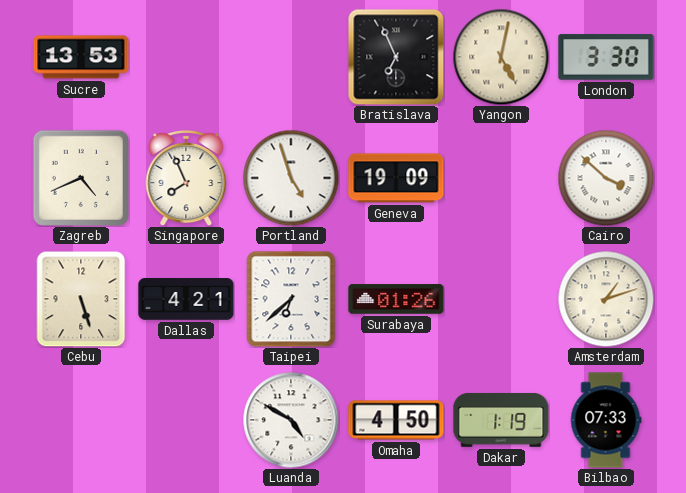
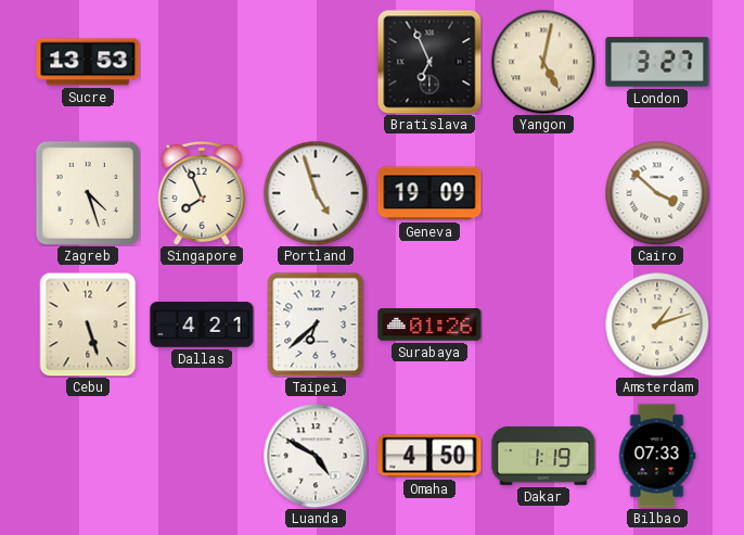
London: 3:30 -> 3:27 (657, 62)
Zagreb: 4:41 -> 4:27 (88, 193)
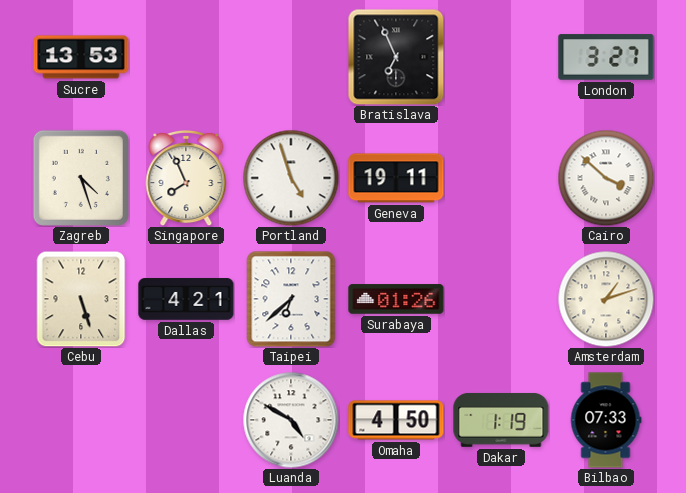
Yangon: 5:02 -> none (543, 62)
Geneva: 19:09 -> 19:11 (396, 178)
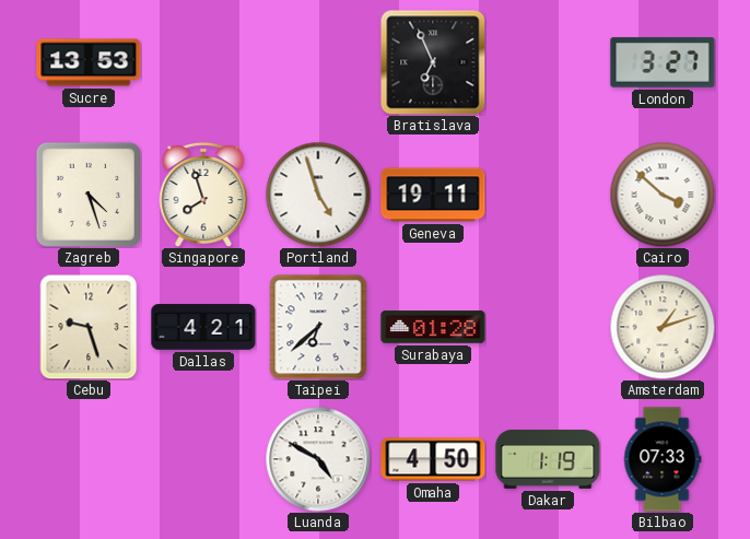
Singapore: 7:56 -> 7:57 (203, 195)
Cebu: 5:27 -> 9:27 (89, 327)
Surabaya: 01:26 -> 01:28 (433, 327)
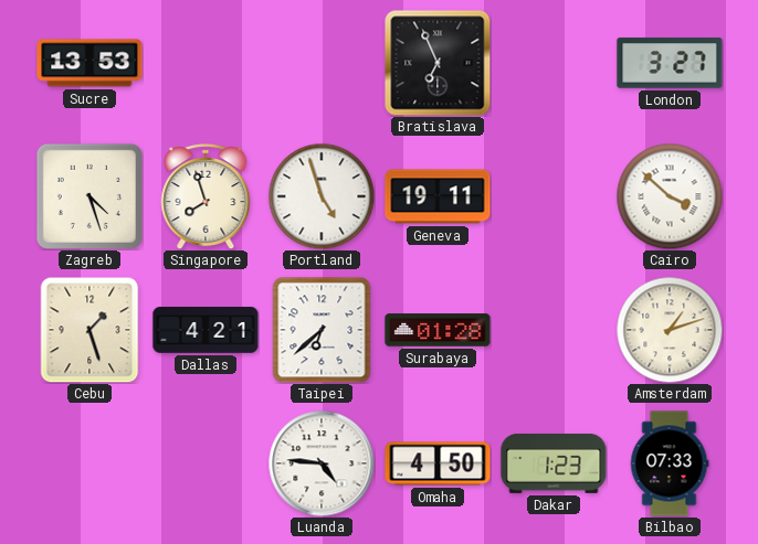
Cebu: 9:27 -> 1:27 (90, 330)
Luanda: 4:50 -> 4:46 (322, 463)
Dakar: 1:19 -> 1:23 (554, 463)
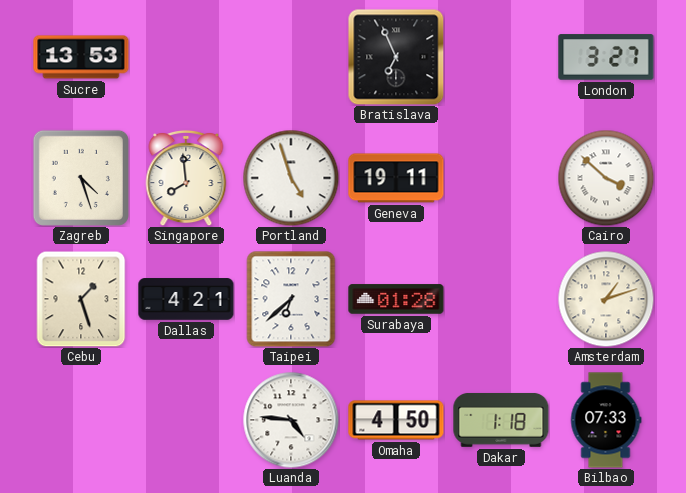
Singapore: 7:57 -> 7:59 (186, 178)
Dakar: 1:23 -> 1:18 (501, 420)
